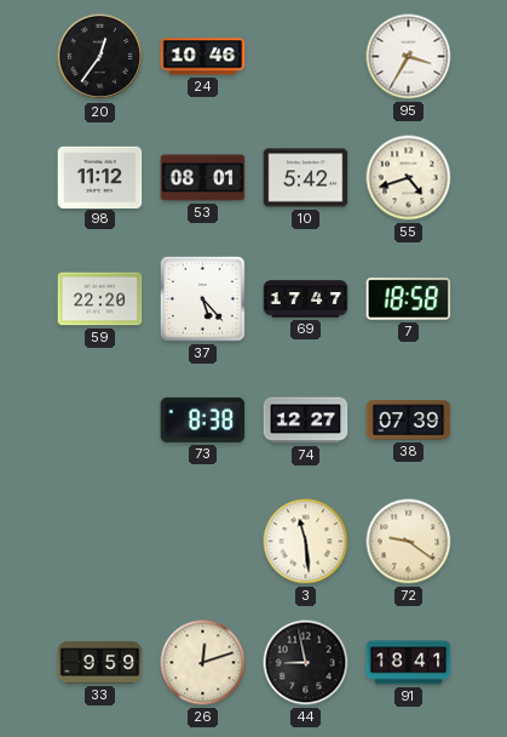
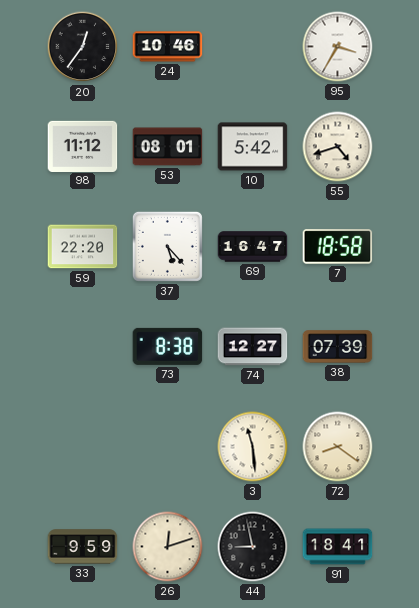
69: 17:47 -> 16:47 (253, 247)
72: 9:21 -> 8:21 (338, 447)
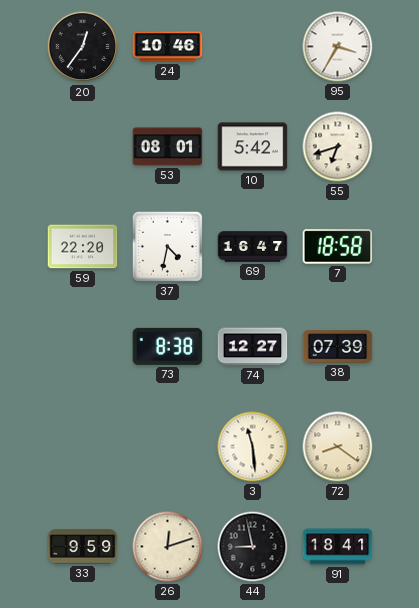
98: 11:12 -> none (83, 146)
55: 4:42 -> 6:42 (338, 147)
37: 5:23 -> 4:32 (167, 246)
